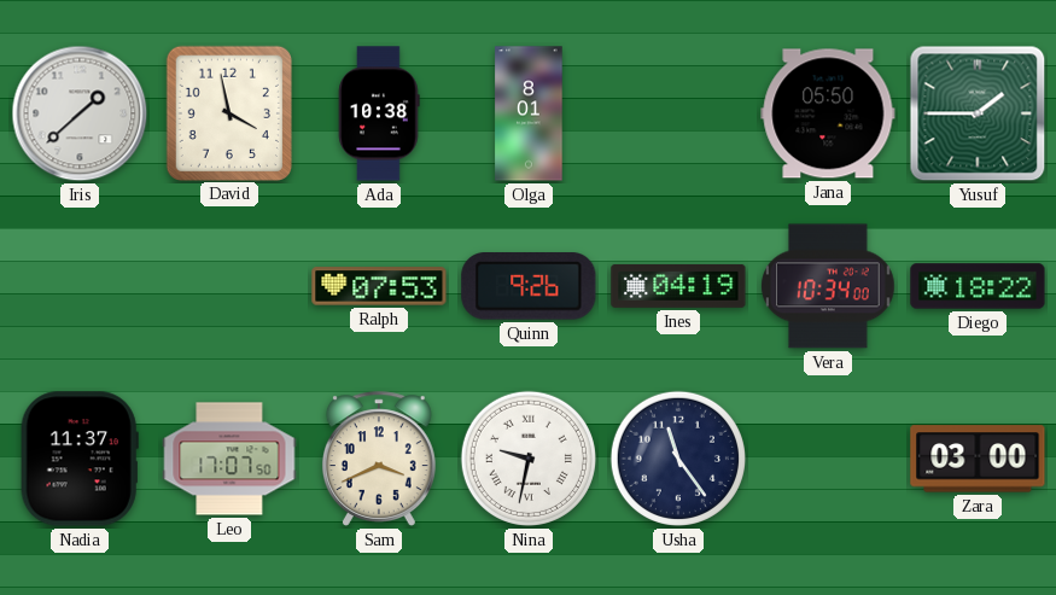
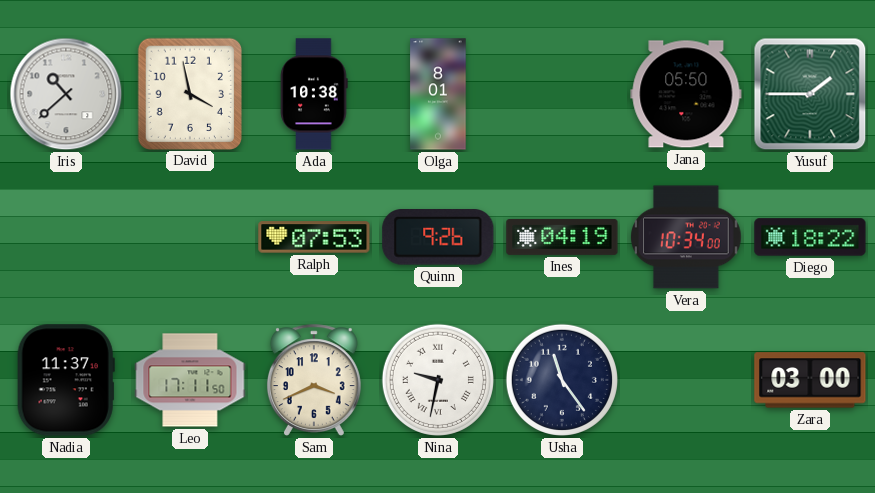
Iris: 1:38 -> 10:38 (66, 94)
Leo: 17:07 -> 17:11 (190, 380)
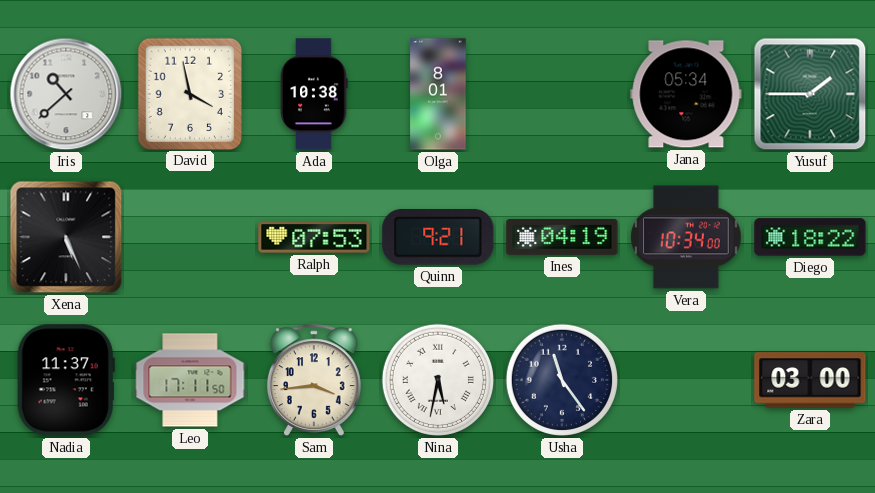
Jana: 05:50 -> 05:34 (686, 94)
Xena: none -> 5:26 (66, 237)
Quinn: 9:26 -> 9:21 (438, 238)
Sam: 3:41 -> 3:44 (314, 380)
Nina: 9:32 -> 5:32 (438, 380)
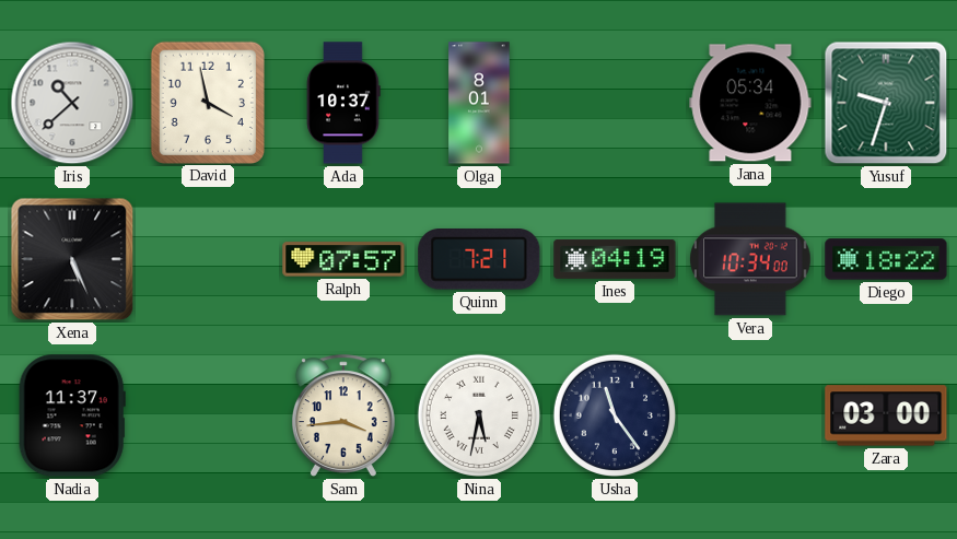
Ada: 10:38 -> 10:37 (343, 103)
Yusuf: 1:45 -> 9:33 (886, 103)
Ralph: 07:53 -> 07:57 (343, 259)
Quinn: 9:21 -> 7:21 (479, 260)
Leo: 17:11 -> none (190, 380)
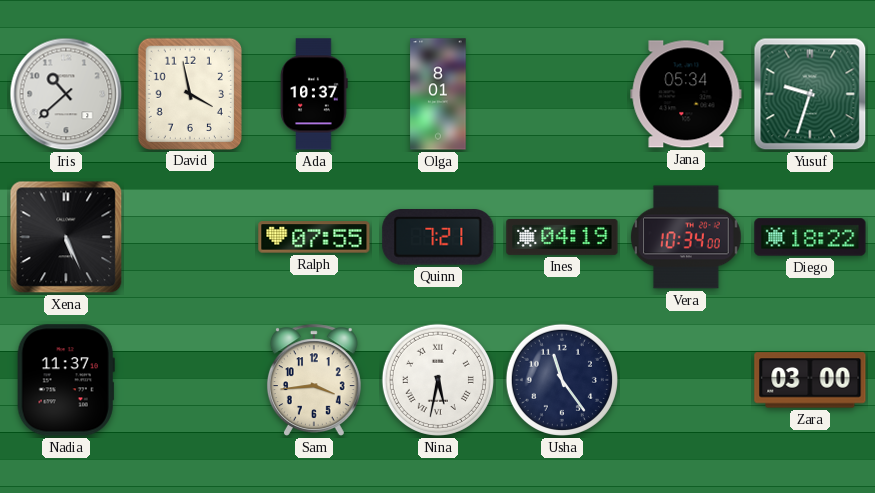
Ralph: 07:57 -> 07:55 (314, 237)
